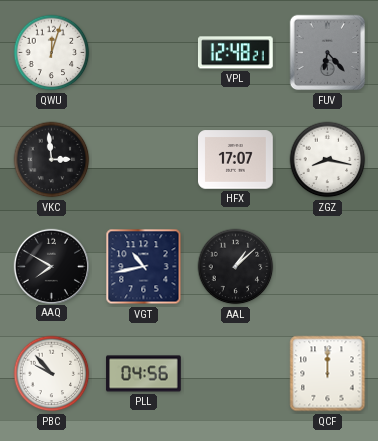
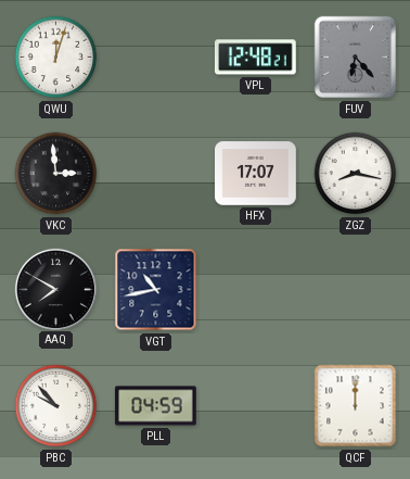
AAL: 1:08 -> none (236, 267)
PLL: 04:56 -> 04:59 (156, 406)
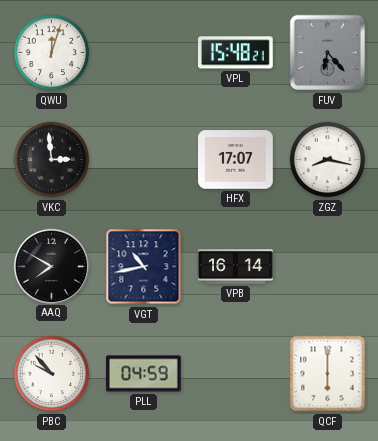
VPL: 12:48 -> 15:48 (235, 53)
VPB: none -> 16:14 (236, 267)
QCF: 12:00 -> 6:00 (328, 374)
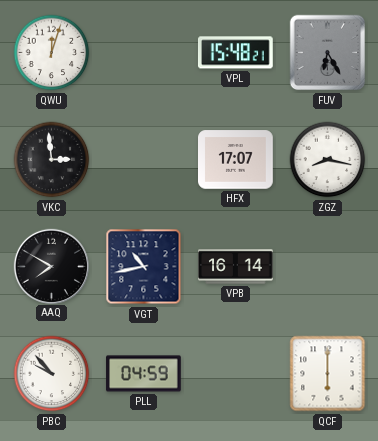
FUV: 6:23 -> 6:25 (328, 53)
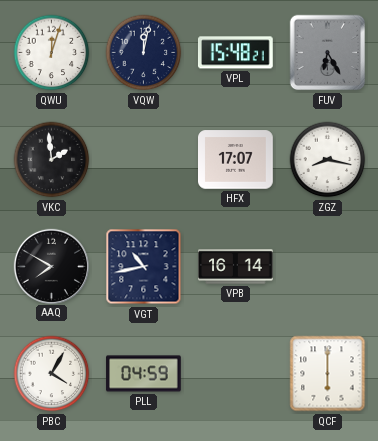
VQW: none -> 12:02 (144, 53)
VKC: 2:59 -> 1:59 (52, 160)
PBC: 9:53 -> 4:05 (52, 374)
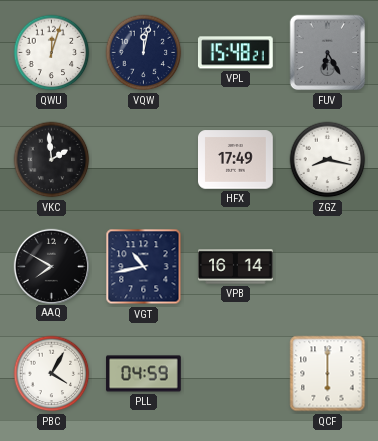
HFX: 17:07 -> 17:49 (236, 160)
